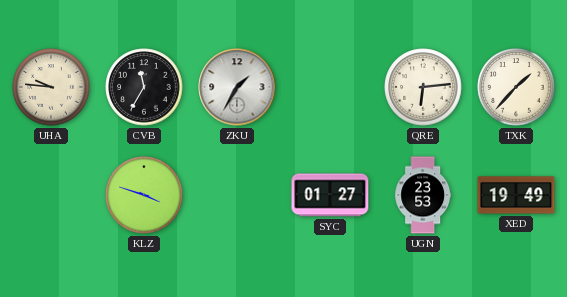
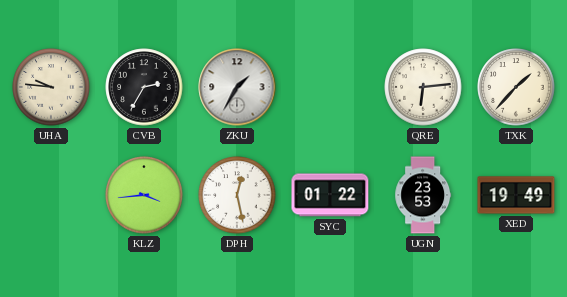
CVB: 11:35 -> 2:35 (144, 87)
KLZ: 3:48 -> 3:44 (144, 195)
DPH: none -> 12:28 (237, 195)
SYC: 01:27 -> 01:22 (330, 195)
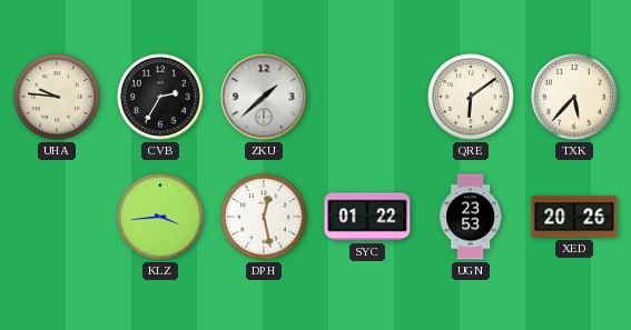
ZKU: 1:35 -> 1:38 (264, 97)
QRE: 6:14 -> 6:09 (471, 97)
TXK: 1:37 -> 5:37 (574, 97)
XED: 19:49 -> 20:26 (574, 217)
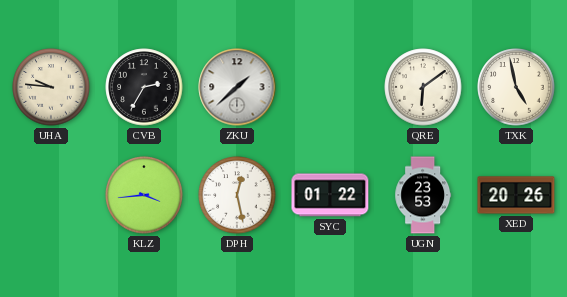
TXK: 5:37 -> 4:58 (516, 87)
